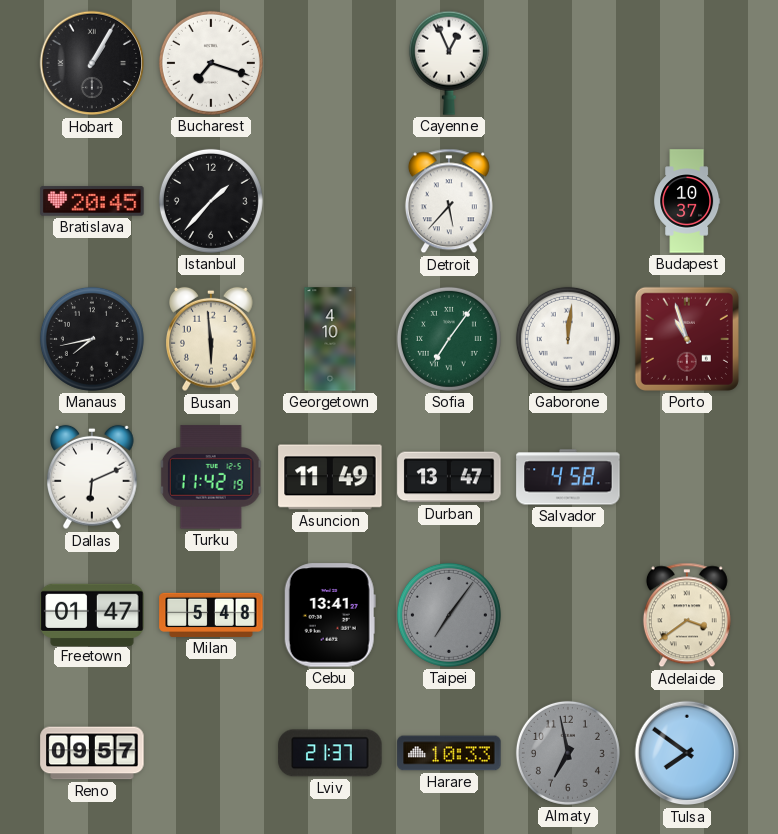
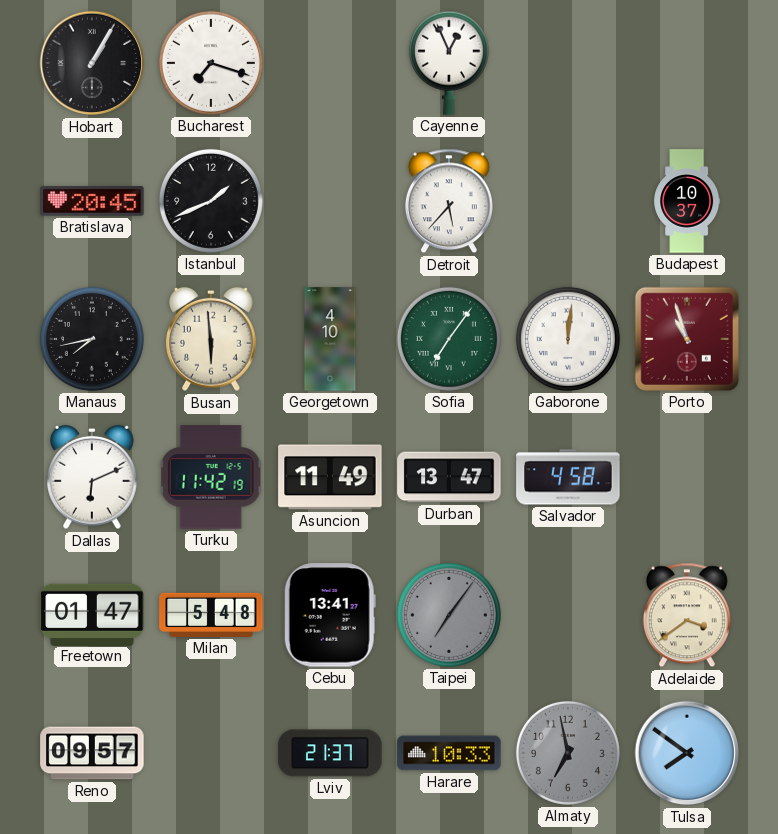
Istanbul: 1:37 -> 1:41 (211, 201)
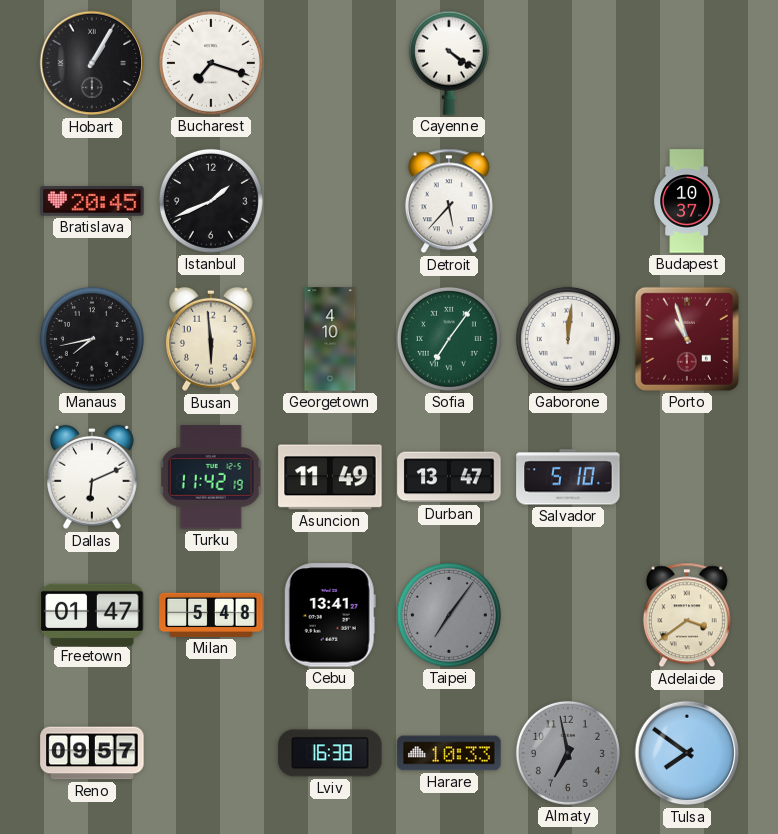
Cayenne: 12:56 -> 4:21 (449, 63)
Salvador: 4:58 -> 5:10 (568, 477)
Lviv: 21:37 -> 16:38 (330, 753)
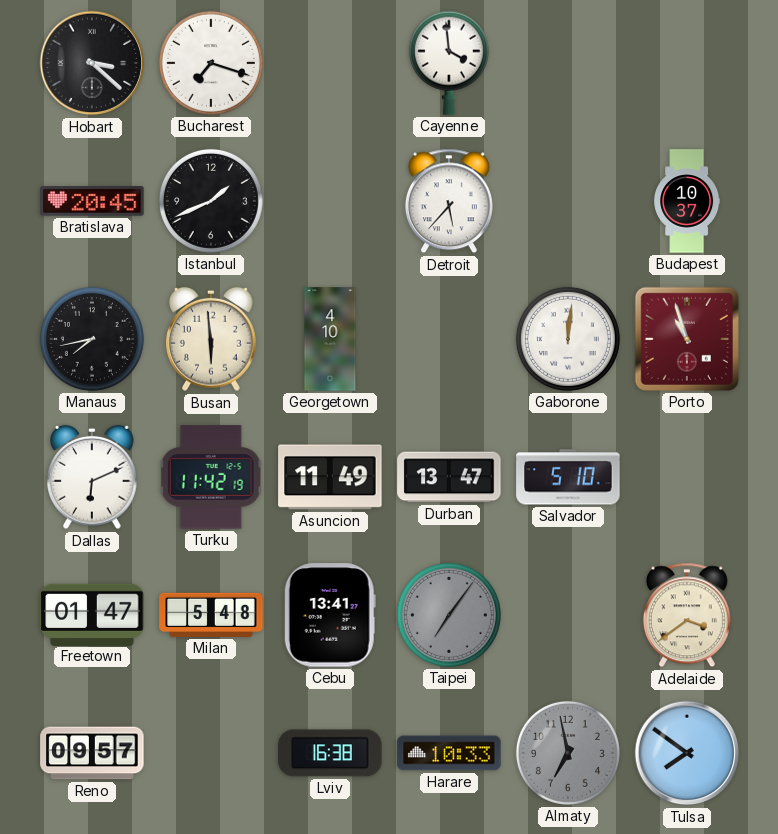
Hobart: 1:05 -> 3:22 (92, 63)
Cayenne: 4:21 -> 3:59 (449, 63)
Sofia: 7:06 -> none (449, 339)
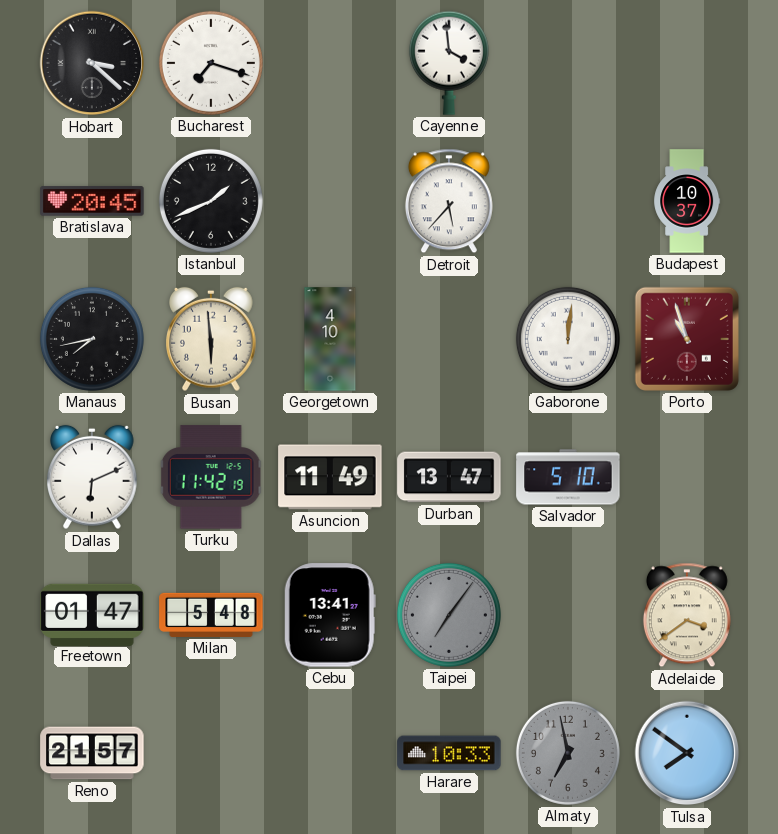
Reno: 09:57 -> 21:57 (92, 753)
Lviv: 16:38 -> none (330, 753)
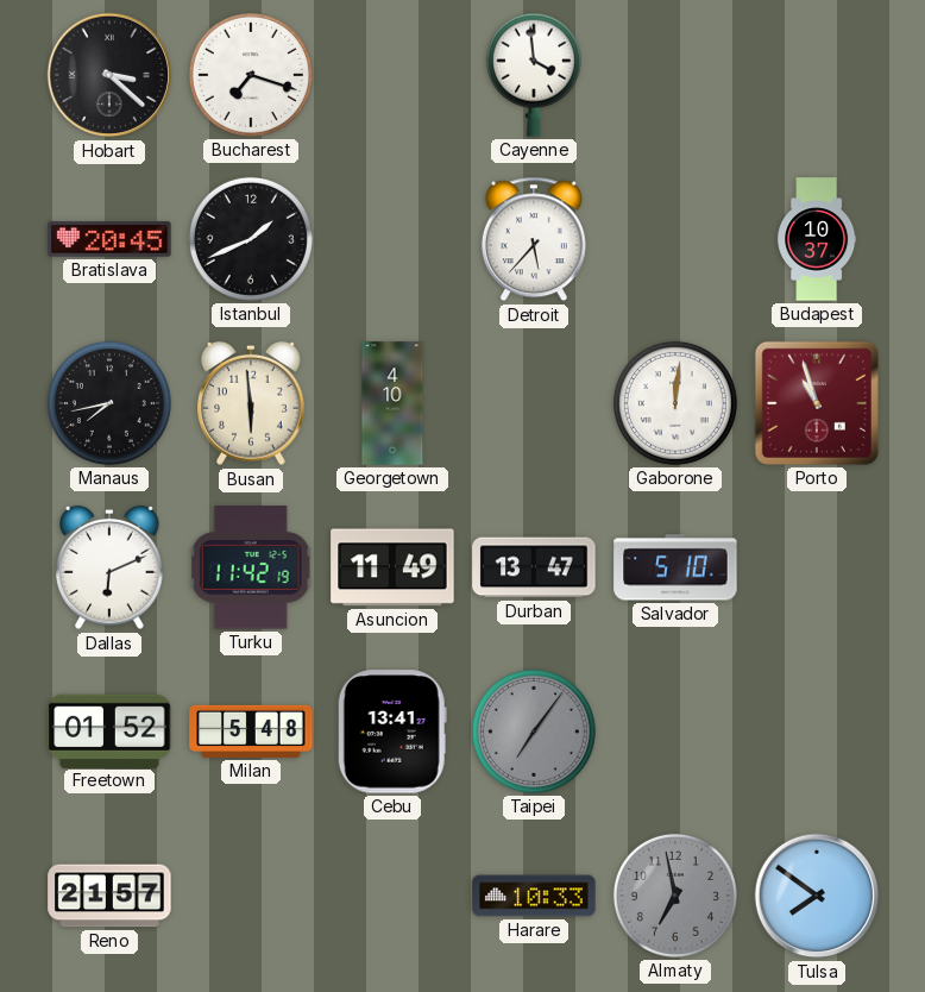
Freetown: 01:47 -> 01:52 (109, 730)
Adelaide: 3:39 -> none (687, 615)
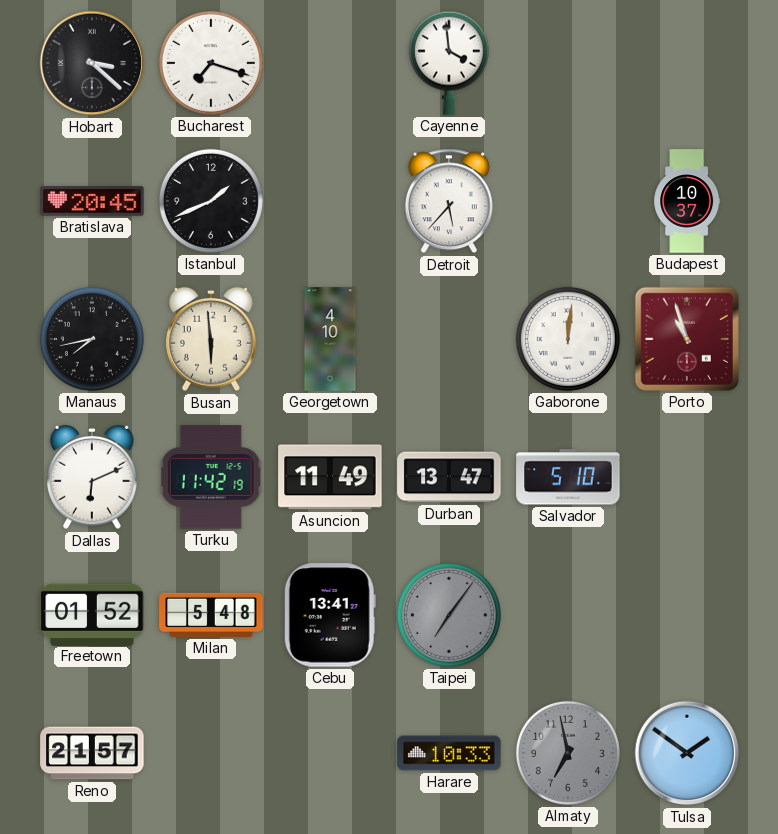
Tulsa: 7:51 -> 1:51 (687, 753)
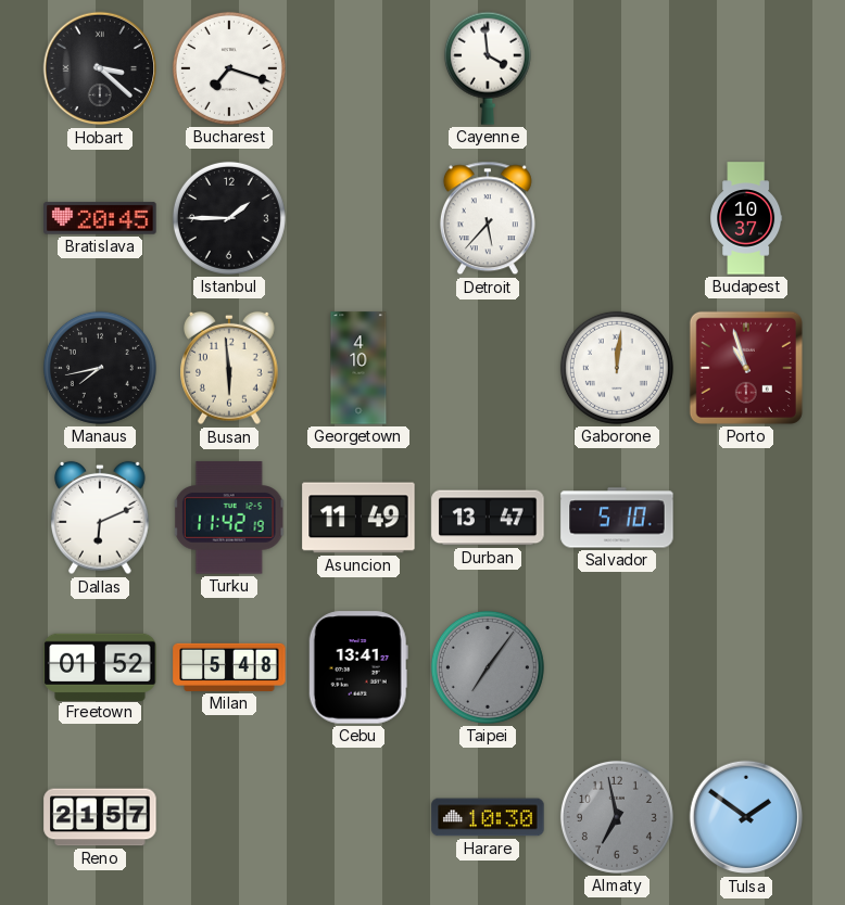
Istanbul: 1:41 -> 1:45 (229, 218)
Harare: 10:33 -> 10:30 (488, 817)
